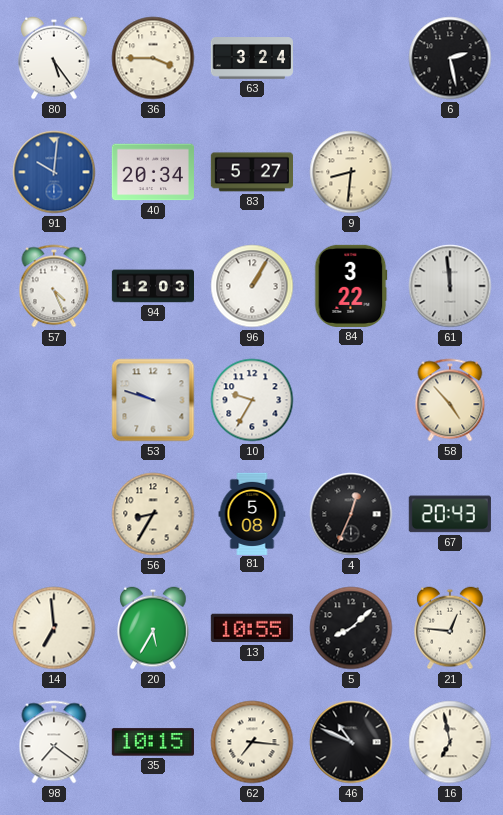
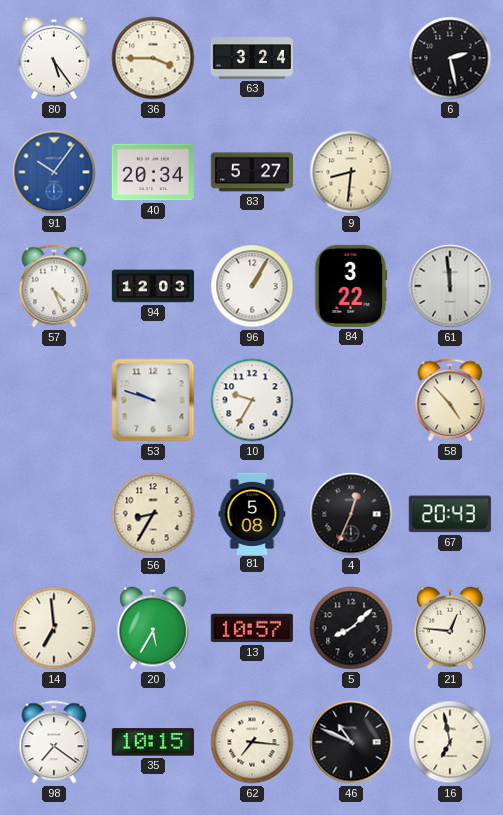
91: 10:01 -> 10:06 (54, 172)
13: 10:55 -> 10:57 (252, 628)
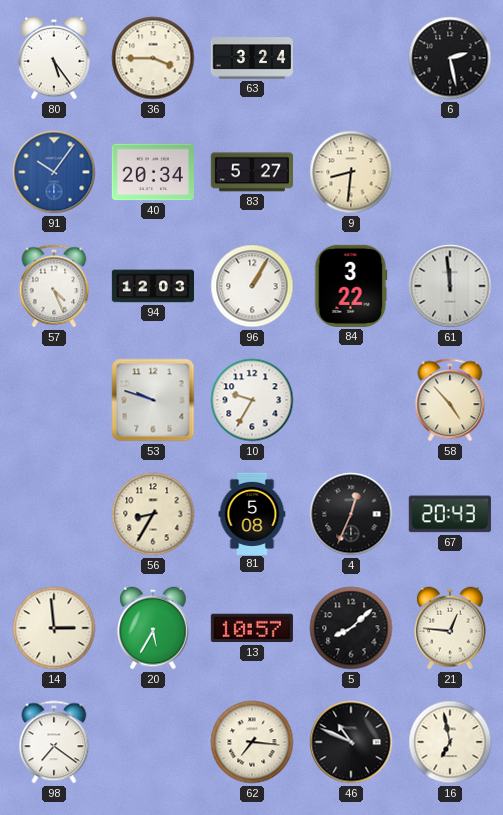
14: 6:59 -> 2:59 (54, 628)
35: 10:15 -> none (153, 742)
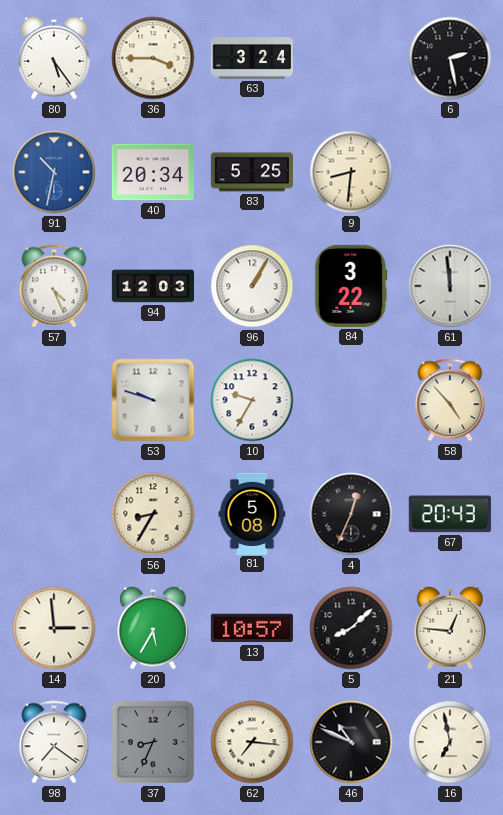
91: 10:06 -> 10:32 (54, 172)
83: 5:27 -> 5:25 (251, 172)
37: none -> 8:34 (153, 742)
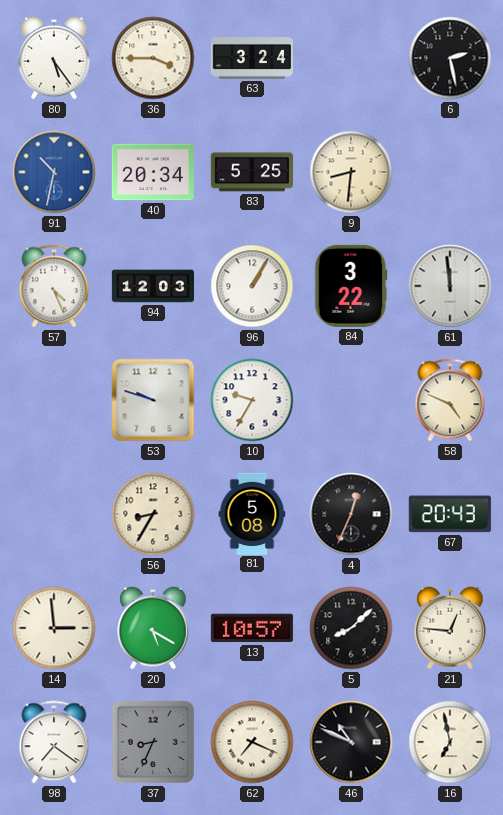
58: 4:53 -> 4:49 (450, 400)
20: 5:35 -> 5:20 (153, 628)
62: 7:16 -> 7:19 (252, 742)
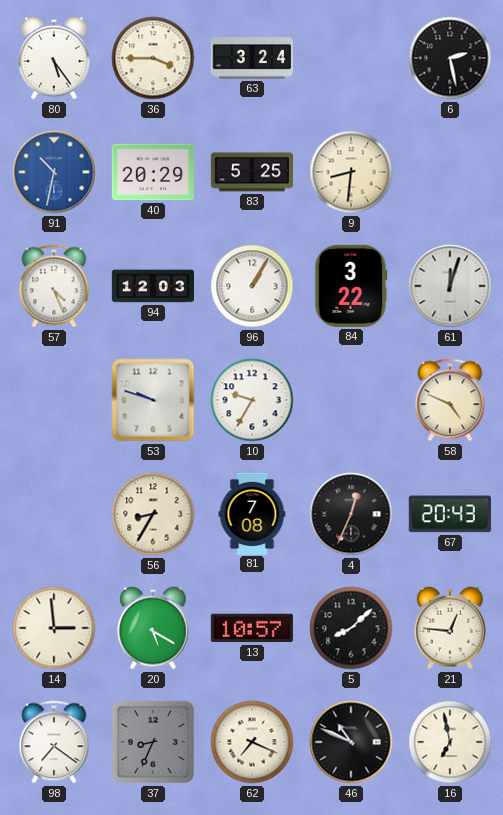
40: 20:34 -> 20:29 (153, 172)
61: 11:59 -> 12:03 (450, 286)
81: 5:08 -> 7:08 (252, 513)
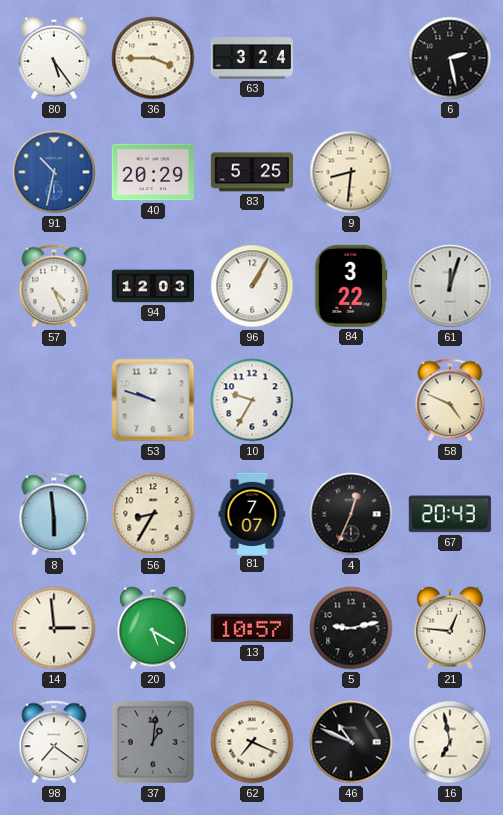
8: none -> 5:59 (54, 514)
81: 7:08 -> 7:07 (252, 513)
5: 8:08 -> 9:13 (351, 628)
37: 8:34 -> 1:01 (153, 742)
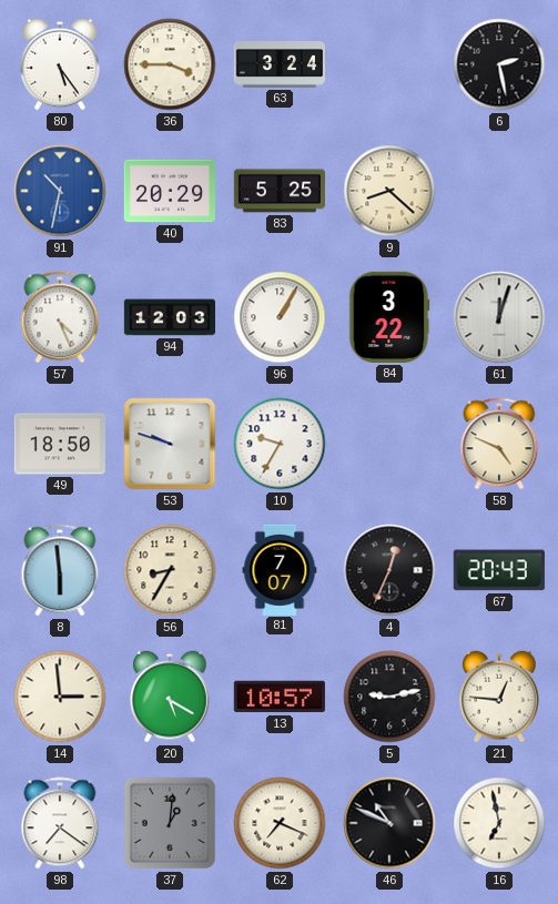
9: 8:31 -> 8:22 (389, 191)
49: none -> 18:50 (60, 444)
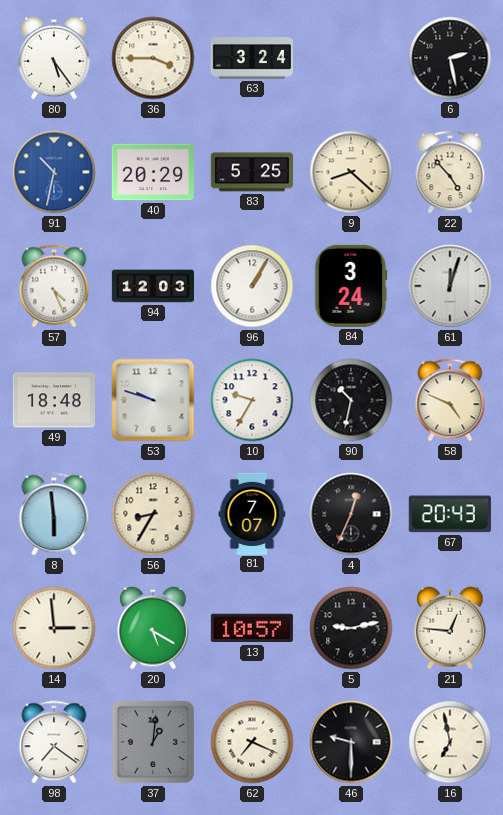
22: none -> 4:53 (450, 172)
84: 3:22 -> 3:24 (351, 286)
49: 18:50 -> 18:48 (54, 400)
90: none -> 10:32 (351, 400)
46: 10:49 -> 9:30 (351, 742)
